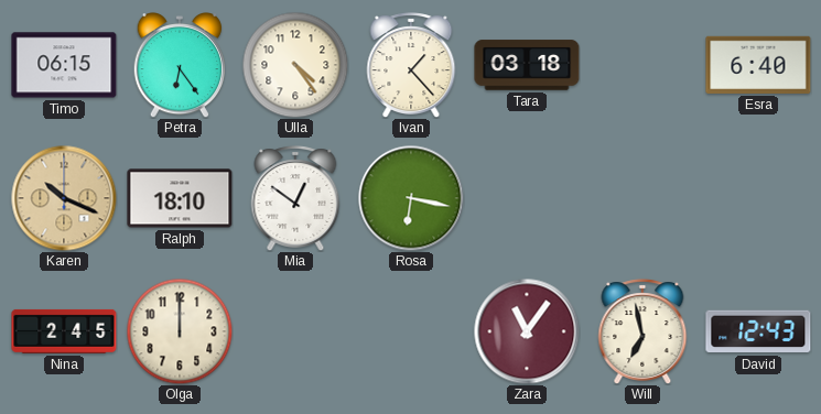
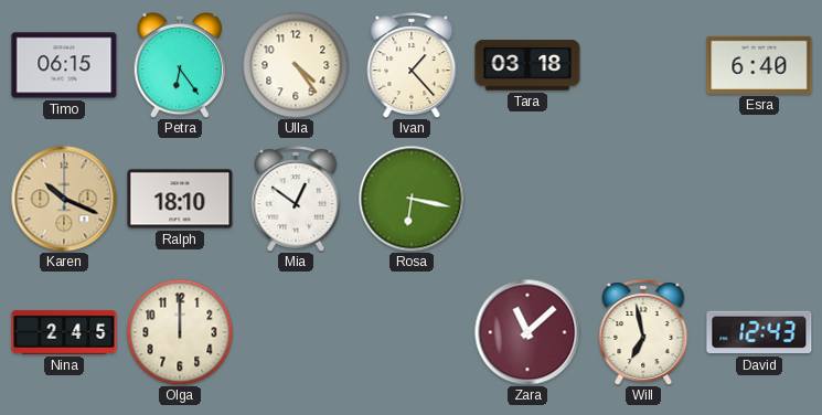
Zara: 11:06 -> 11:08 (527, 332)
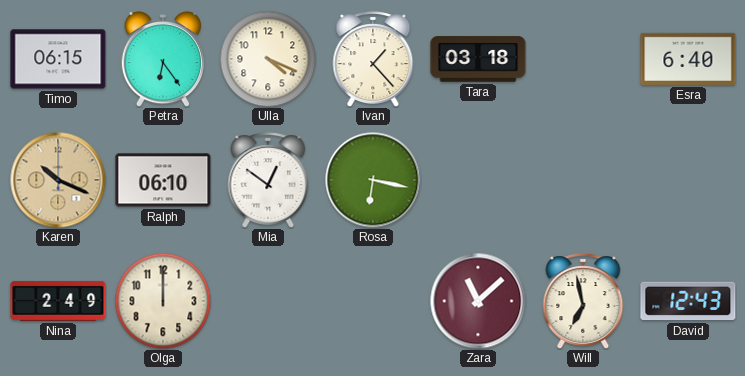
Ulla: 4:24 -> 4:19 (268, 59)
Ralph: 18:10 -> 06:10 (163, 180)
Nina: 2:45 -> 2:49 (58, 301)
